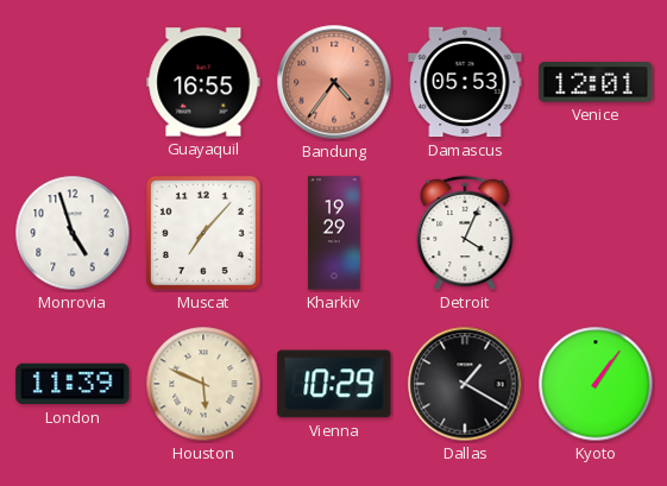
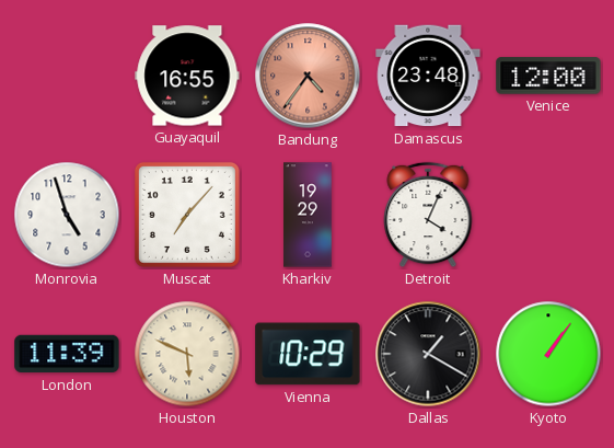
Damascus: 05:53 -> 23:48 (428, 76)
Venice: 12:01 -> 12:00 (548, 76)
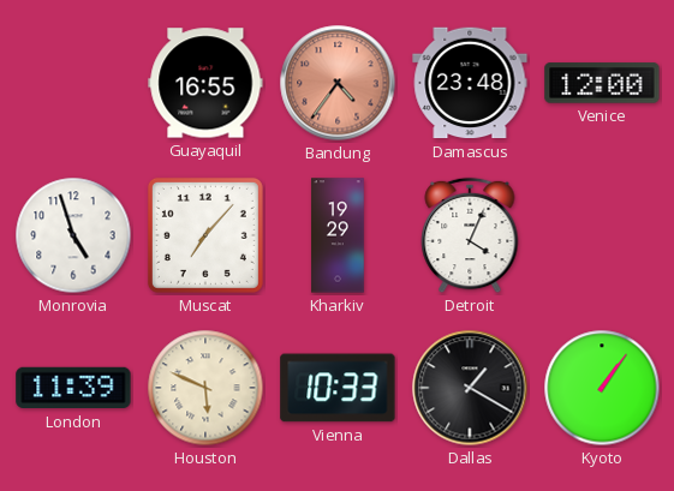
Vienna: 10:29 -> 10:33 (338, 388)
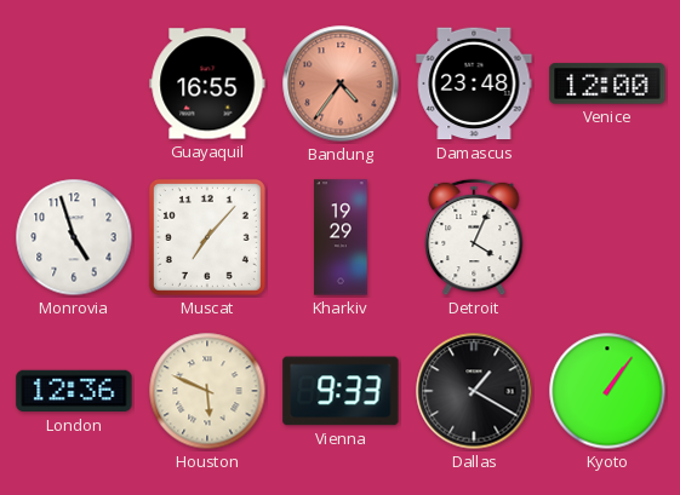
London: 11:39 -> 12:36 (74, 391)
Vienna: 10:33 -> 9:33 (341, 391)
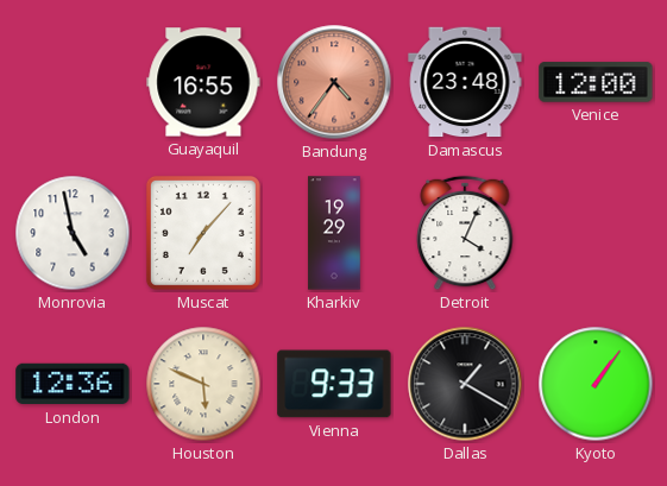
Monrovia: 4:57 -> 4:58 (73, 233)
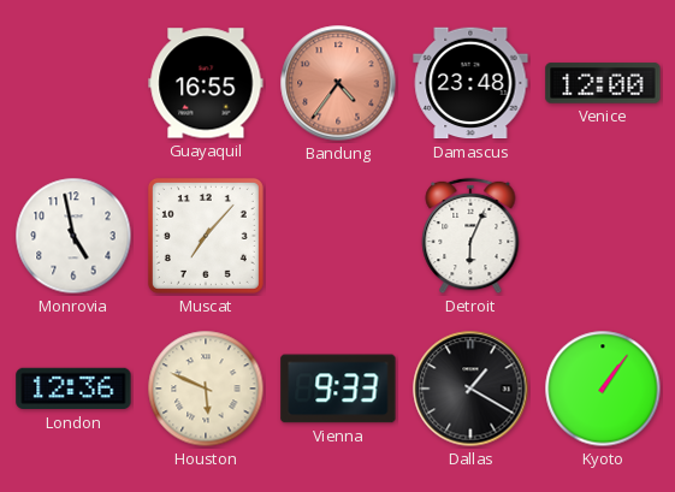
Kharkiv: 19:29 -> none (334, 233)
Detroit: 4:04 -> 6:04 (470, 236)
